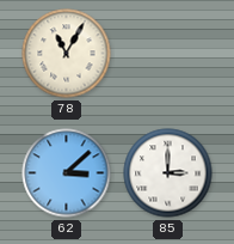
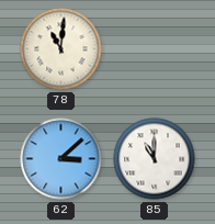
78: 11:05 -> 11:01 (61, 49)
85: 3:00 -> 11:00 (155, 159)
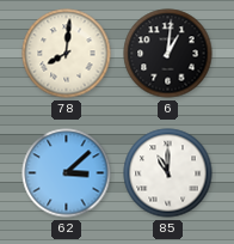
78: 11:01 -> 8:01 (67, 54)
6: none -> 1:01 (168, 54)
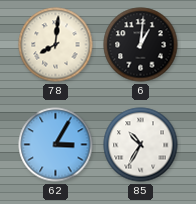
62: 3:08 -> 3:05 (56, 145)
85: 11:00 -> 10:35 (141, 145)
